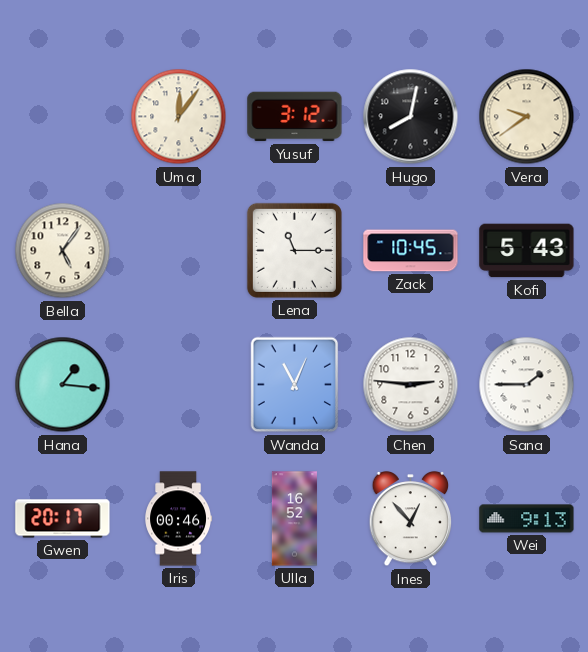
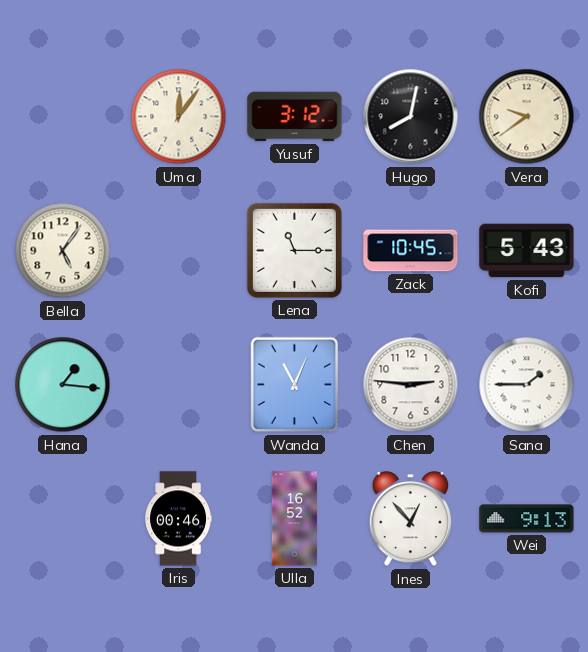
Gwen: 20:17 -> none (63, 519)
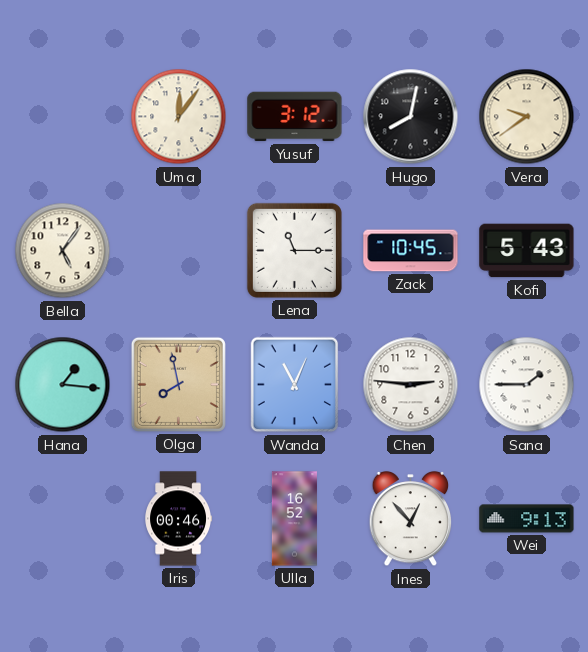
Olga: none -> 7:58 (178, 384)
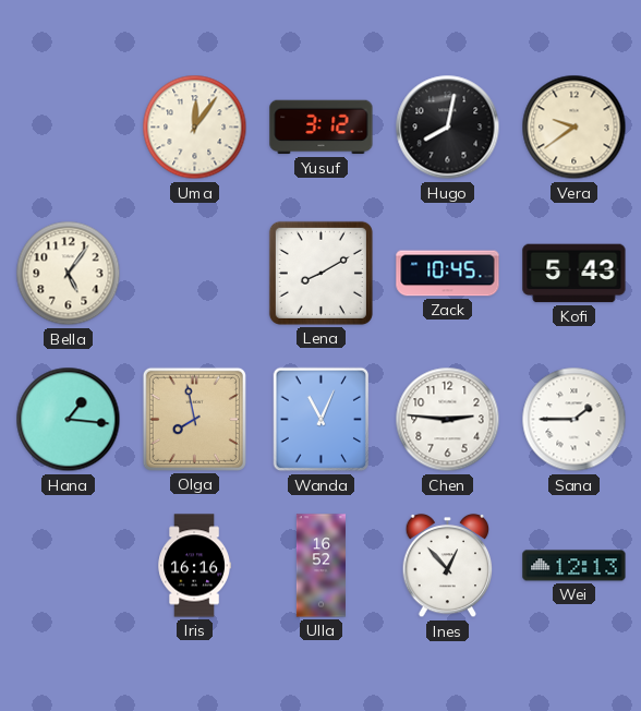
Lena: 11:15 -> 8:10 (320, 273)
Iris: 00:46 -> 16:16 (194, 566)
Wei: 9:13 -> 12:13 (575, 566)
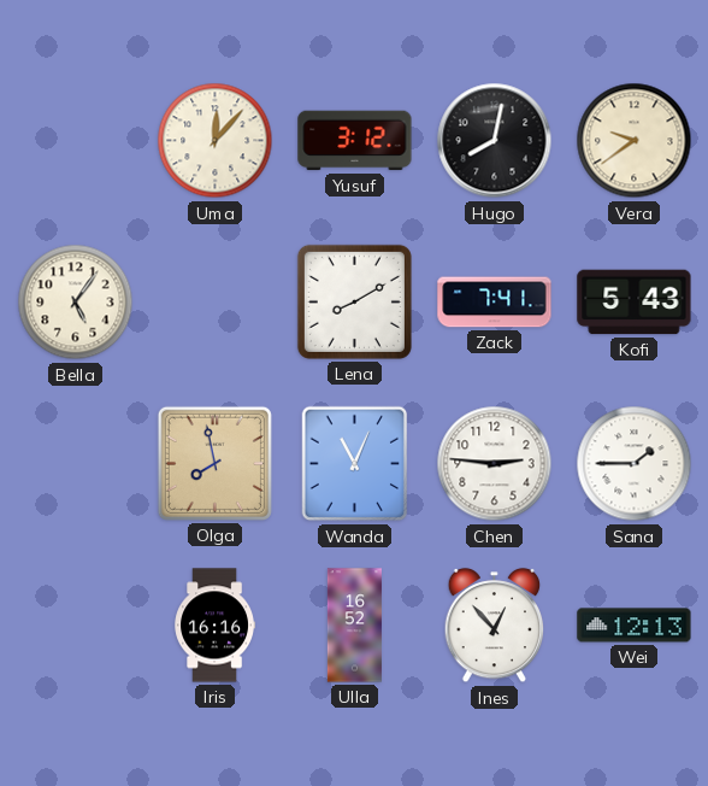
Uma: 12:06 -> 12:07 (216, 141)
Zack: 10:45 -> 7:41 (495, 303)
Hana: 1:16 -> none (69, 420)
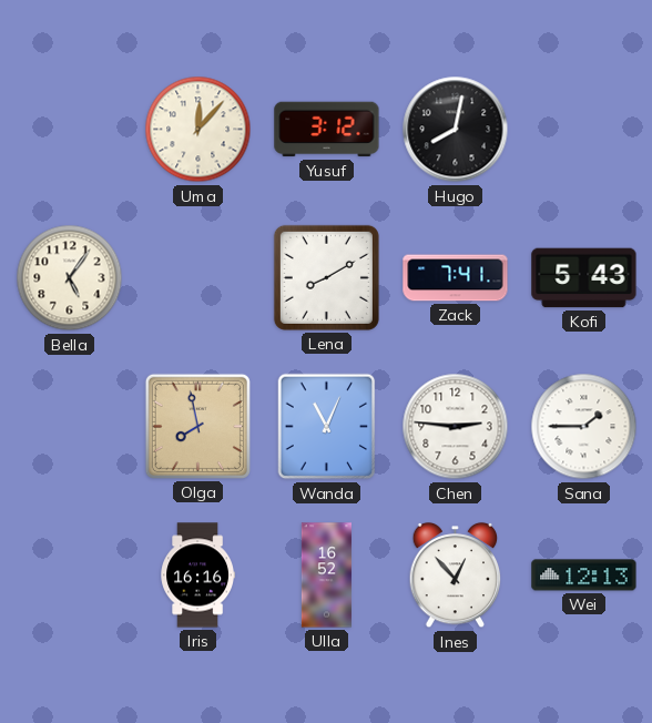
Vera: 9:39 -> none (635, 141)
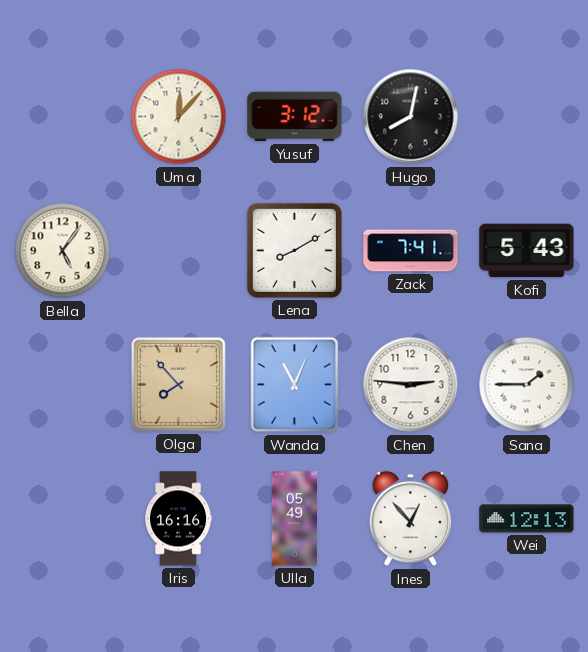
Olga: 7:58 -> 7:53 (178, 384)
Ulla: 16:52 -> 05:49 (294, 519)
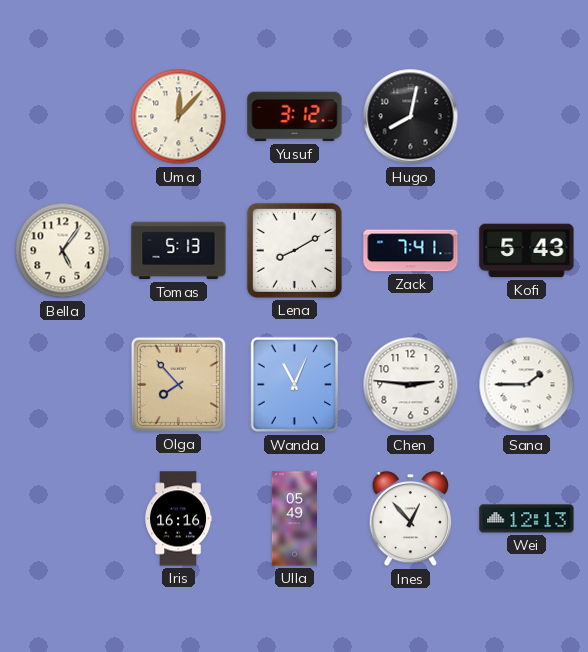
Tomas: none -> 5:13 (179, 251)
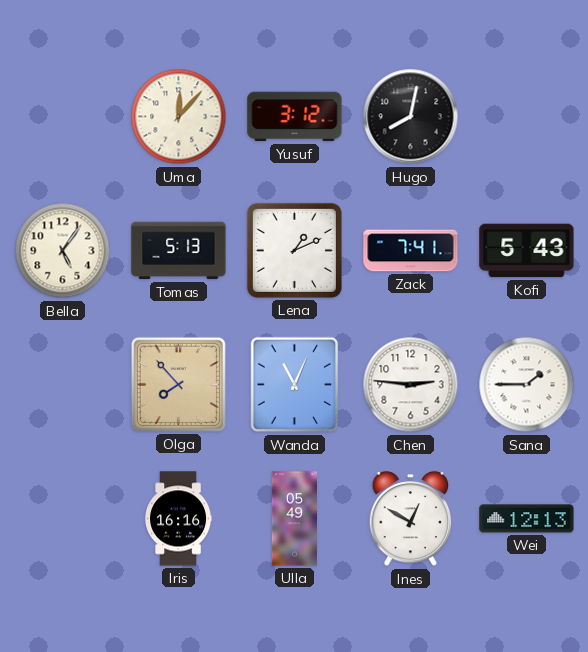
Lena: 8:10 -> 1:11 (294, 250)
Ines: 12:53 -> 12:50 (411, 519)
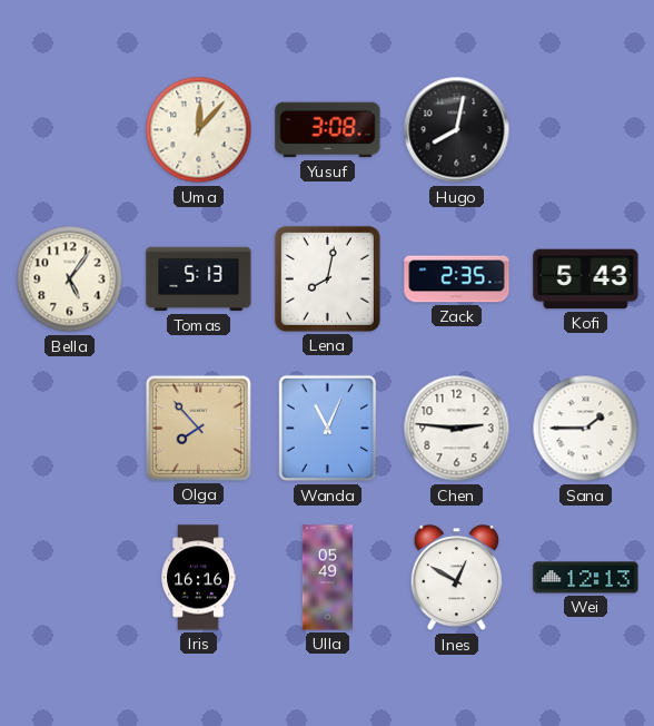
Yusuf: 3:12 -> 3:08 (328, 130)
Lena: 1:11 -> 8:02 (327, 278)
Zack: 7:41 -> 2:35 (457, 279)
